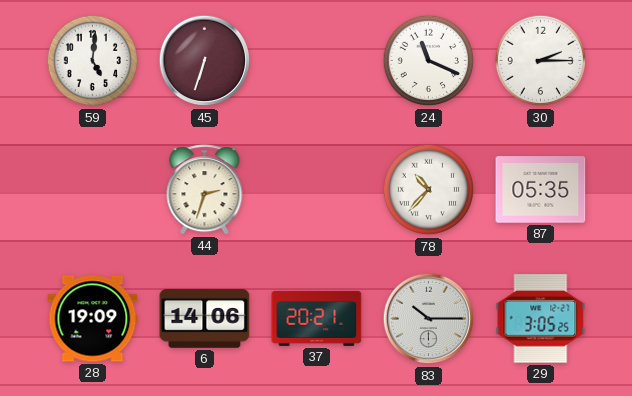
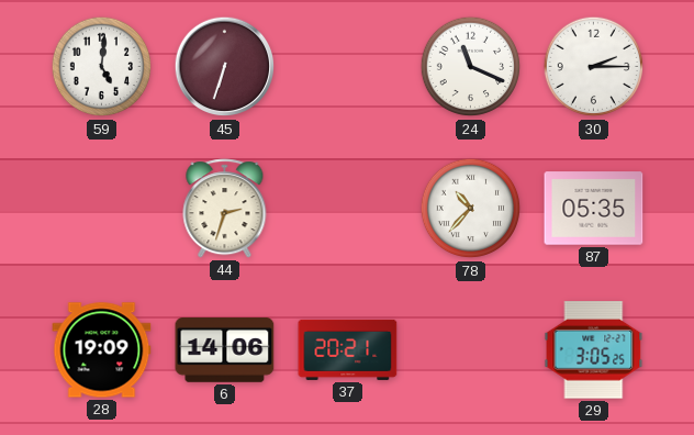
83: 10:15 -> none (429, 319)
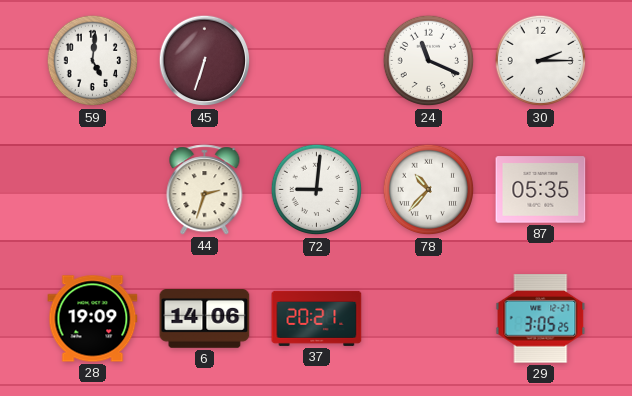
72: none -> 9:01 (317, 190)
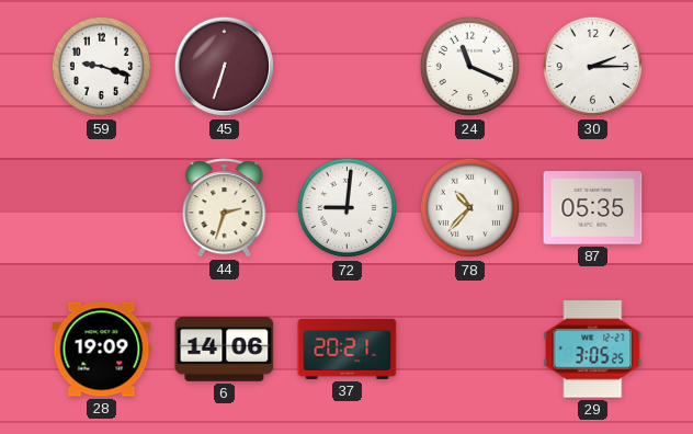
59: 5:01 -> 9:18 (102, 67)
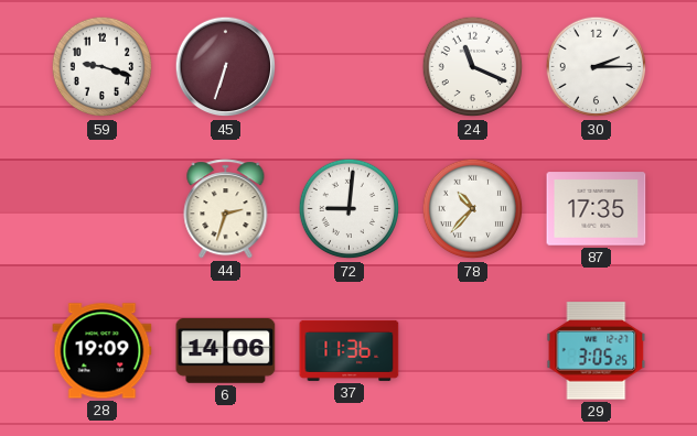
87: 05:35 -> 17:35 (597, 209)
37: 20:21 -> 11:36 (350, 350)
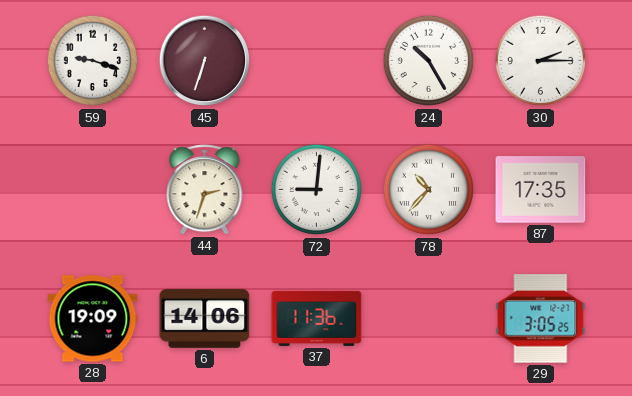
24: 11:19 -> 10:25 (429, 61)
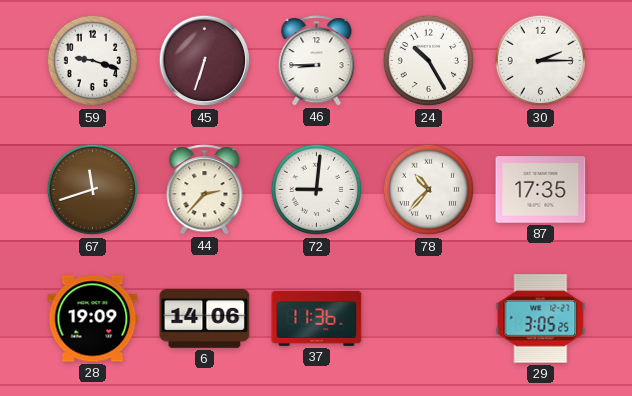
46: none -> 8:45 (317, 61)
67: none -> 11:42 (93, 190)
44: 2:33 -> 2:37 (205, 190)
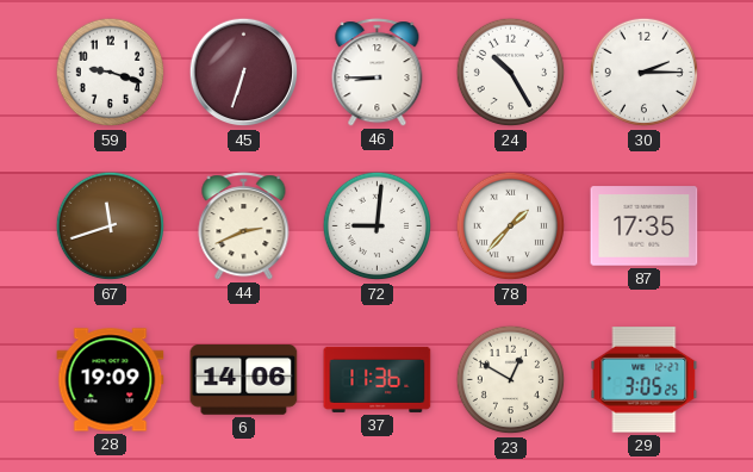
44: 2:37 -> 2:41 (244, 226)
78: 10:37 -> 1:37 (511, 226)
23: none -> 12:50 (511, 380)
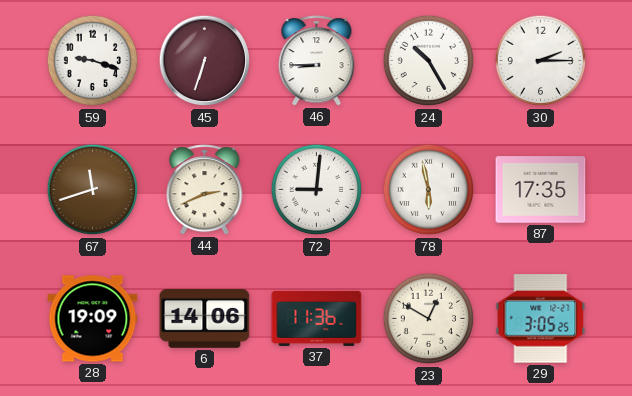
78: 1:37 -> 5:58 (429, 190)
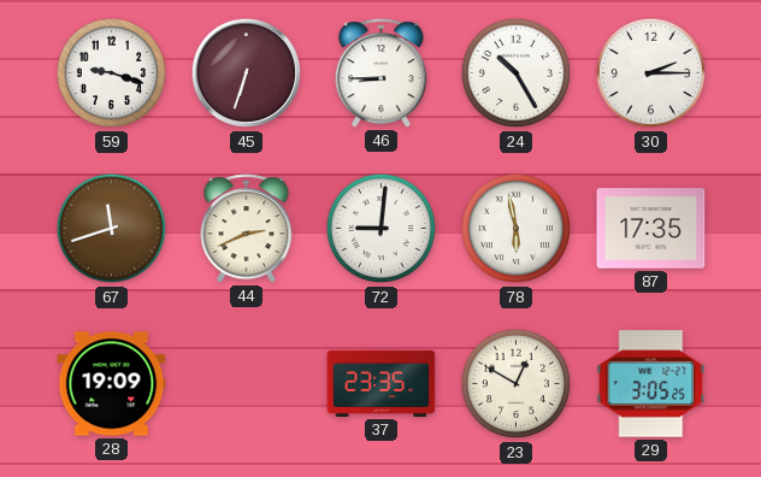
6: 14:06 -> none (205, 319)
37: 11:36 -> 23:35 (382, 383)
